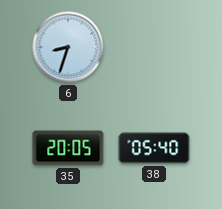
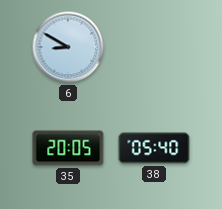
6: 8:33 -> 8:50 (68, 47)
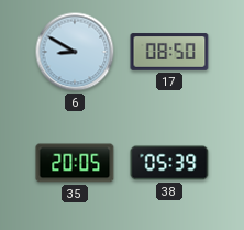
17: none -> 08:50 (169, 52)
38: 05:40 -> 05:39 (169, 163)
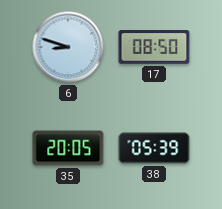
6: 8:50 -> 8:48 (68, 47)
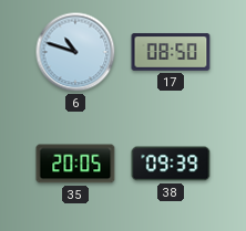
6: 8:48 -> 10:48 (75, 52)
38: 05:39 -> 09:39 (171, 164)
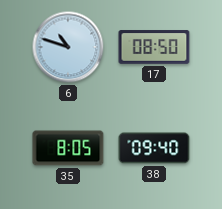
35: 20:05 -> 8:05 (68, 148)
38: 09:39 -> 09:40 (154, 148)
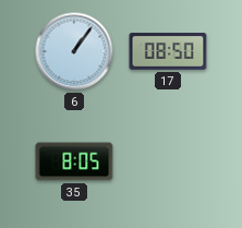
6: 10:48 -> 1:06 (74, 51)
38: 09:40 -> none (154, 148)
